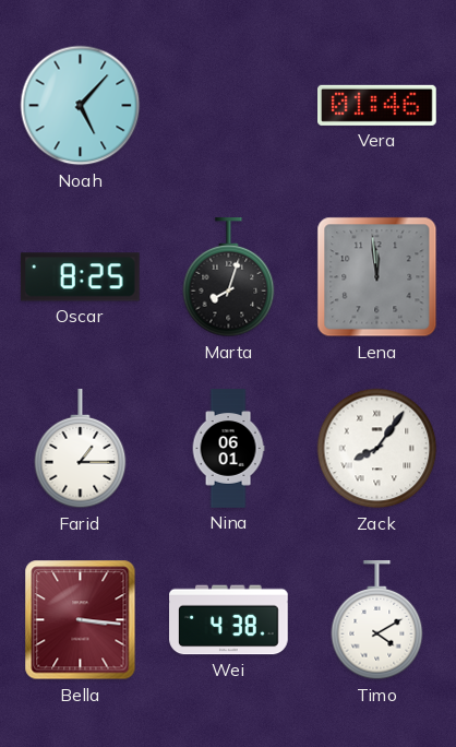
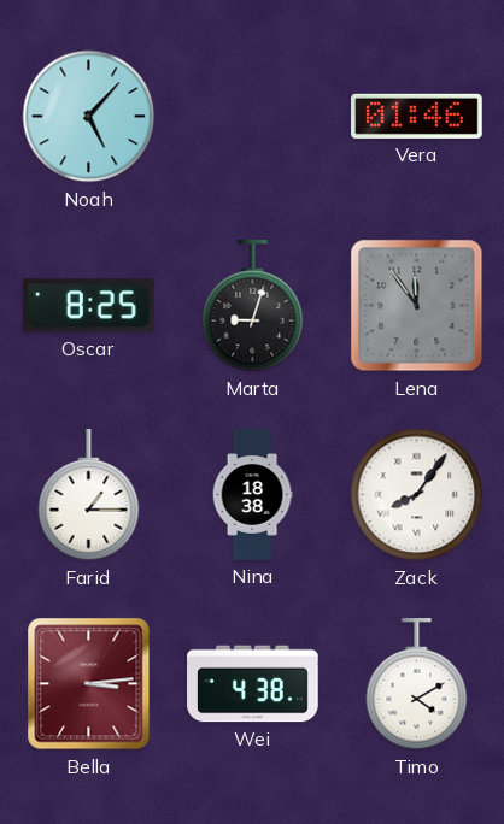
Marta: 8:03 -> 9:03 (253, 306)
Lena: 11:59 -> 11:54 (417, 306)
Nina: 06:01 -> 18:38 (252, 495)
Bella: 3:16 -> 3:14 (89, 684)
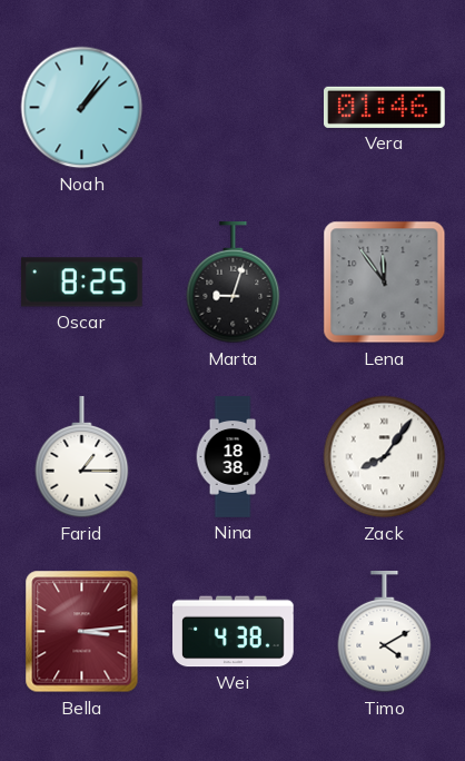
Noah: 5:07 -> 1:07 (82, 108)
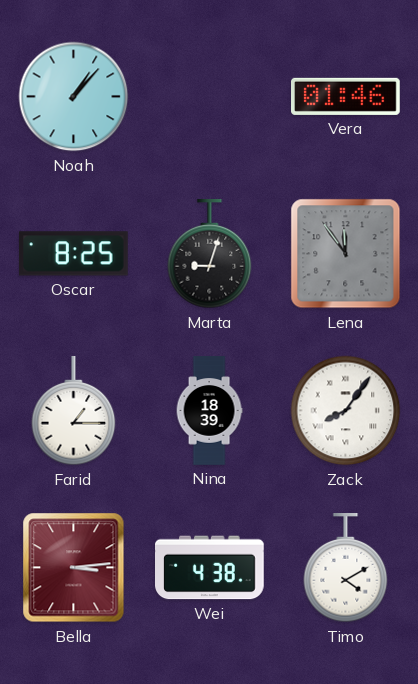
Nina: 18:38 -> 18:39 (209, 411)
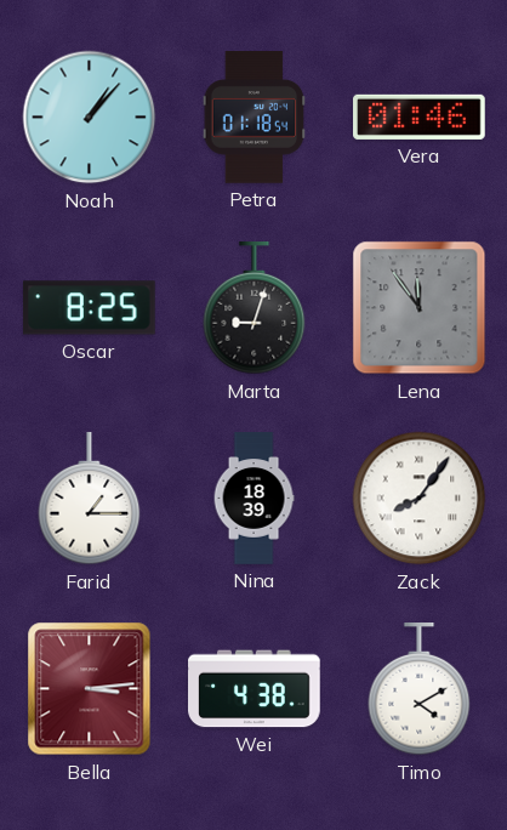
Petra: none -> 01:18 (255, 118)
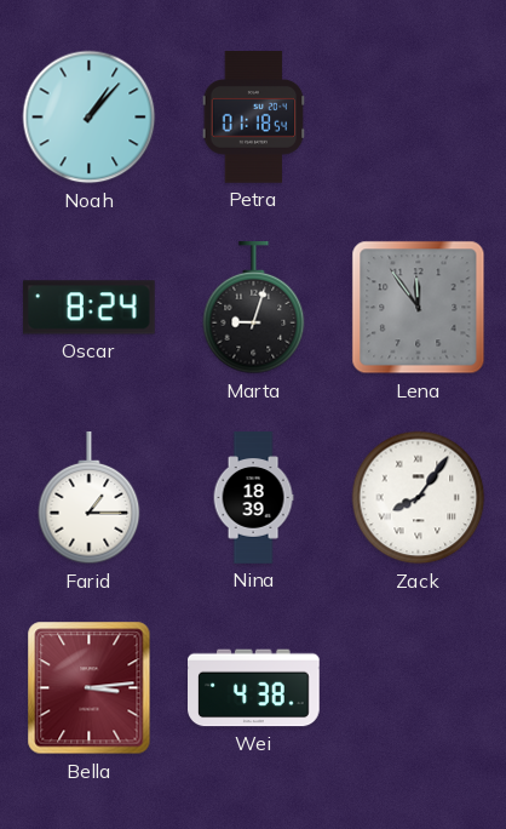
Vera: 01:46 -> none (420, 116)
Oscar: 8:25 -> 8:24 (88, 308)
Timo: 4:10 -> none (420, 689)
